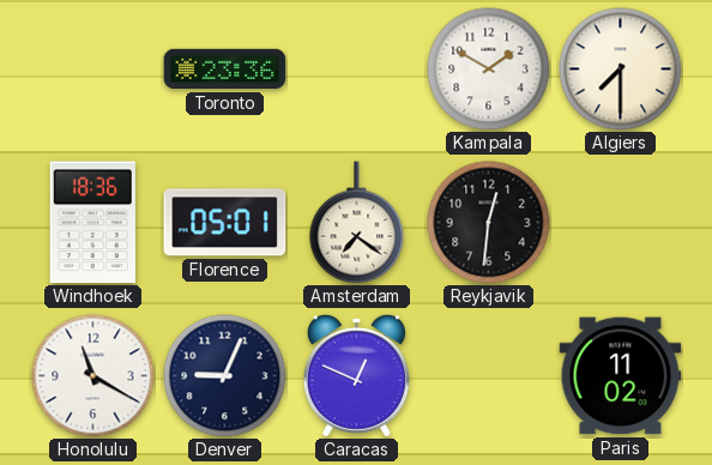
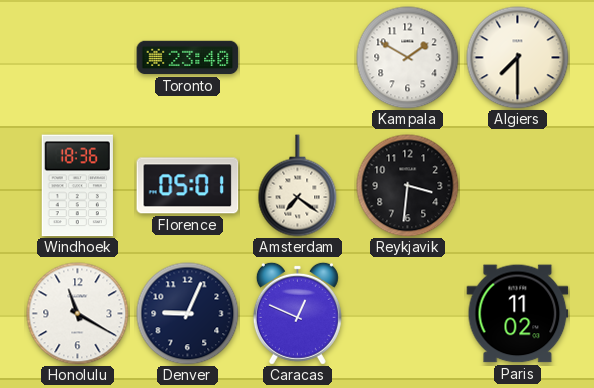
Toronto: 23:36 -> 23:40 (188, 58)
Reykjavik: 12:31 -> 3:31 (408, 186)
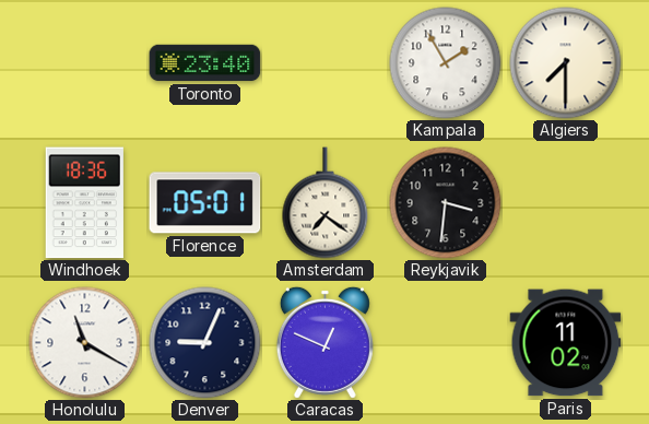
Kampala: 1:50 -> 1:55 (446, 63)
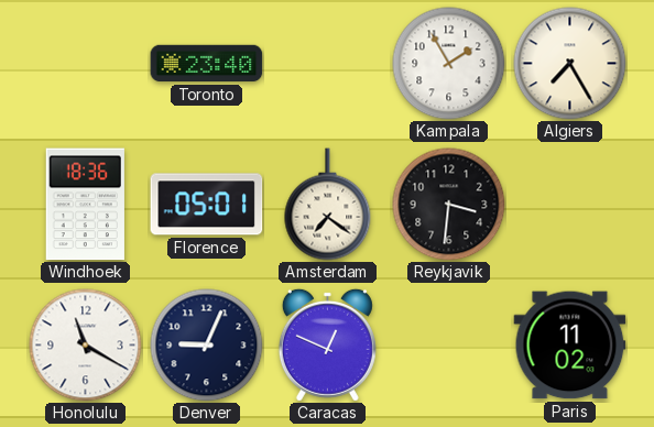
Algiers: 7:30 -> 7:25 (570, 64)
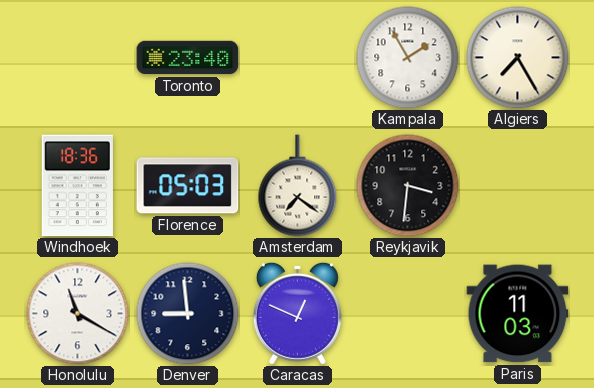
Florence: 05:01 -> 05:03 (188, 186)
Denver: 9:04 -> 8:59 (188, 314)
Paris: 11:02 -> 11:03 (518, 314)
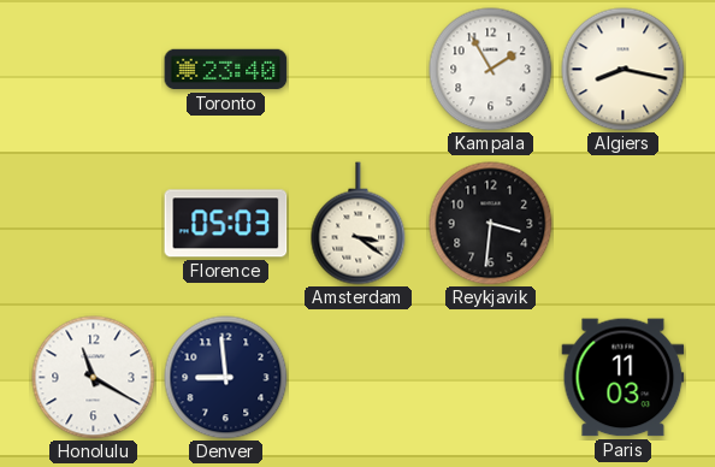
Algiers: 7:25 -> 8:17 (624, 70)
Windhoek: 18:36 -> none (77, 186)
Amsterdam: 7:21 -> 3:21 (359, 224)
Caracas: 12:49 -> none (297, 313)
